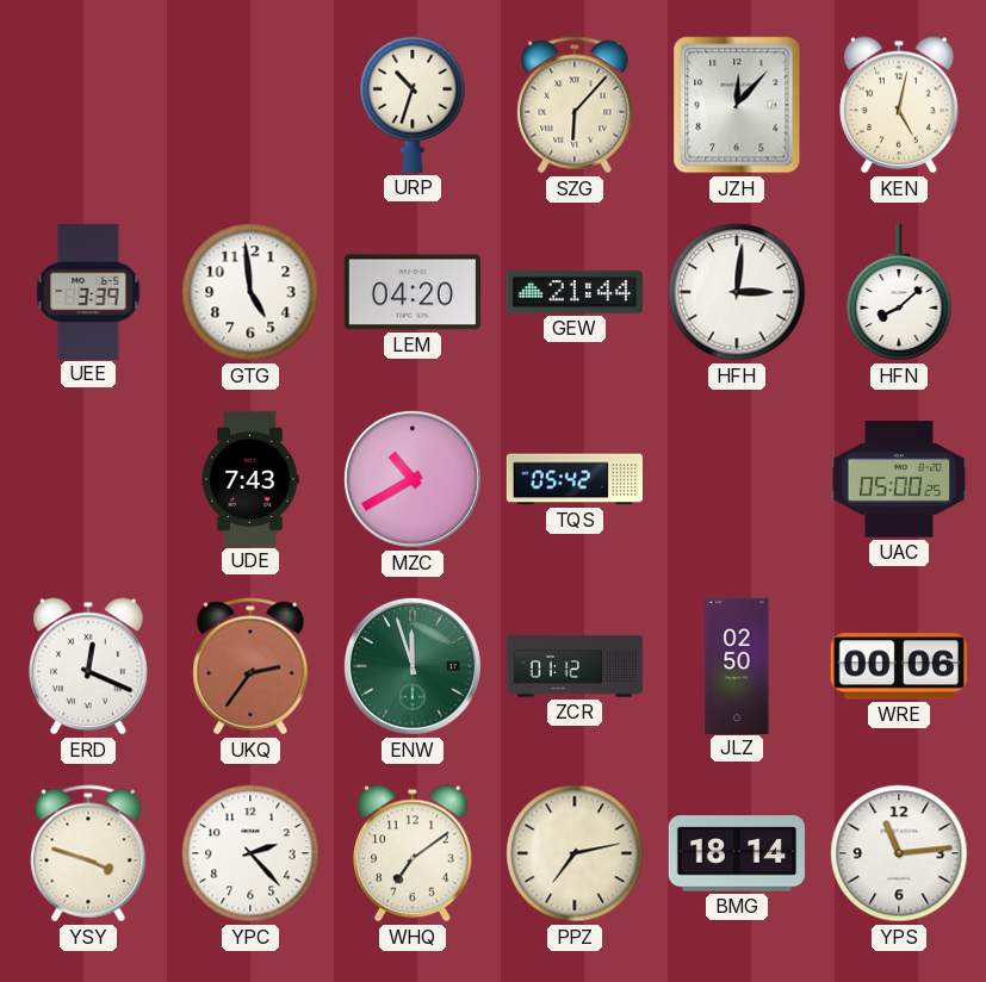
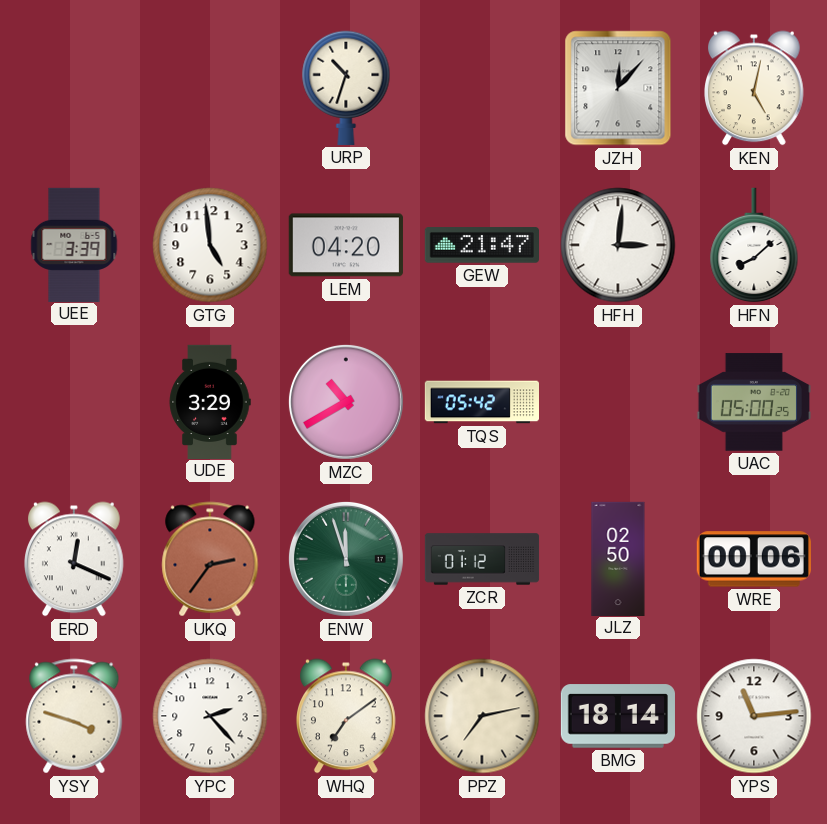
SZG: 6:07 -> none (575, 105)
GEW: 21:44 -> 21:47 (481, 245)
UDE: 7:43 -> 3:29 (210, 401)
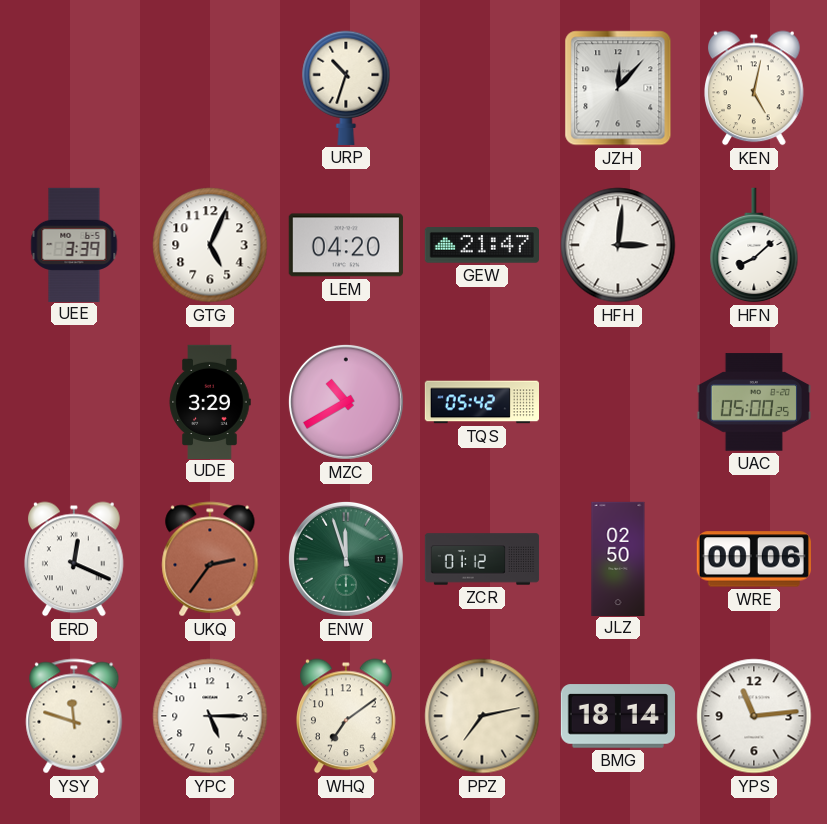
GTG: 4:59 -> 5:04 (210, 245)
YSY: 3:48 -> 11:48 (74, 716)
YPC: 2:23 -> 5:15 (210, 716)
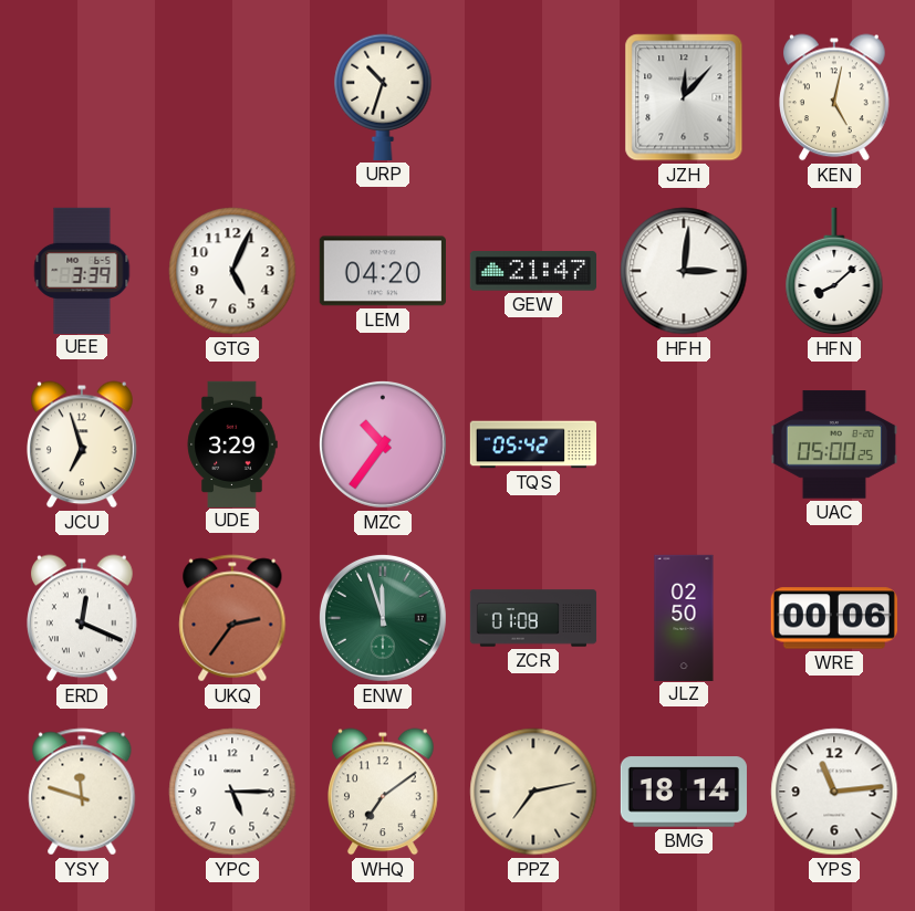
JCU: none -> 6:57 (83, 444)
MZC: 10:40 -> 10:36 (383, 444)
ZCR: 01:12 -> 01:08 (533, 618)
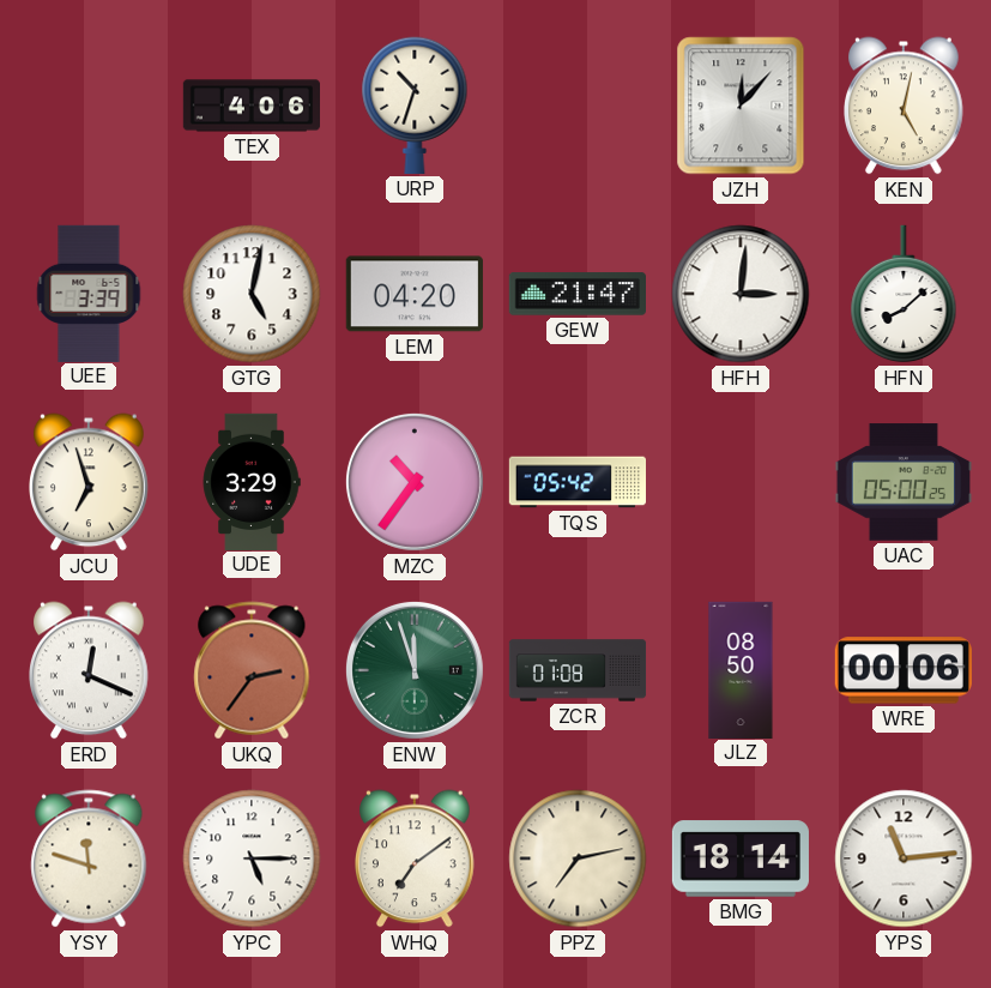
TEX: none -> 4:06 (250, 106)
GTG: 5:04 -> 5:02 (252, 294)
JLZ: 02:50 -> 08:50 (741, 669)
